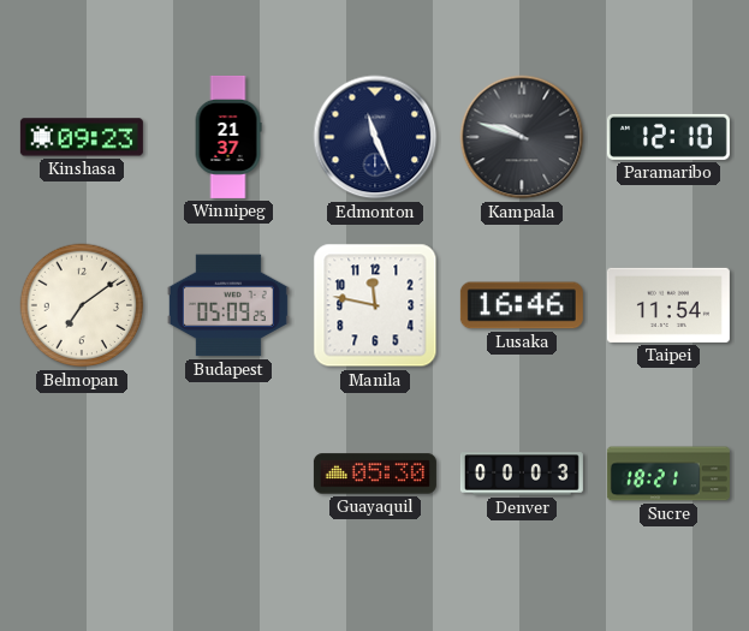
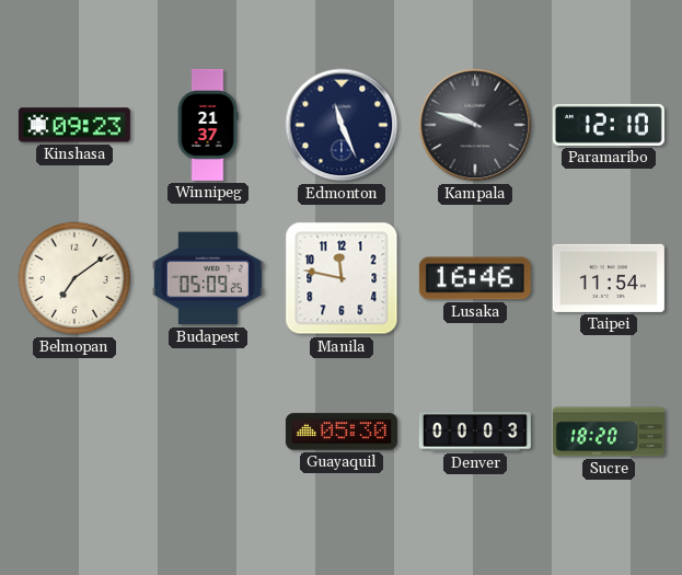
Sucre: 18:21 -> 18:20 (609, 432)
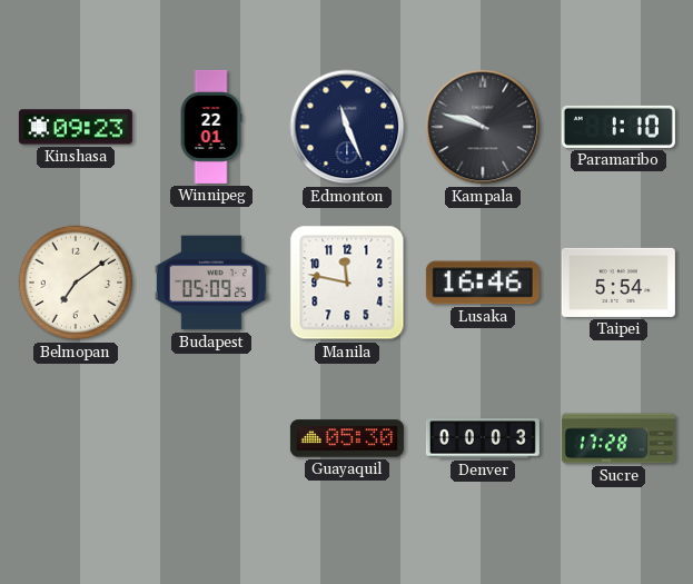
Winnipeg: 21:37 -> 22:01 (211, 127)
Paramaribo: 12:10 -> 1:10 (618, 127)
Taipei: 11:54 -> 5:54 (618, 283)
Sucre: 18:20 -> 17:28 (618, 438)
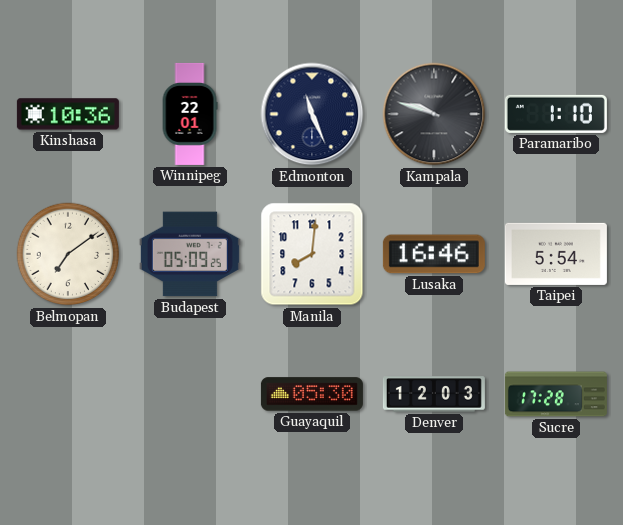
Kinshasa: 09:23 -> 10:36 (68, 114)
Manila: 11:47 -> 8:01 (312, 254)
Denver: 00:03 -> 12:03 (434, 394)
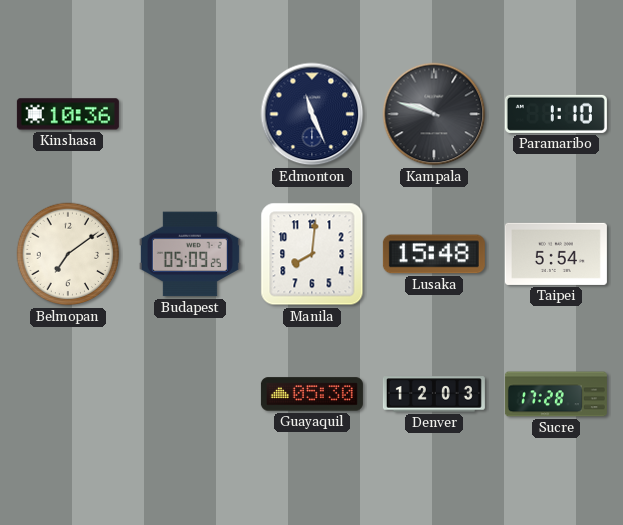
Winnipeg: 22:01 -> none (190, 114)
Lusaka: 16:46 -> 15:48 (434, 254)
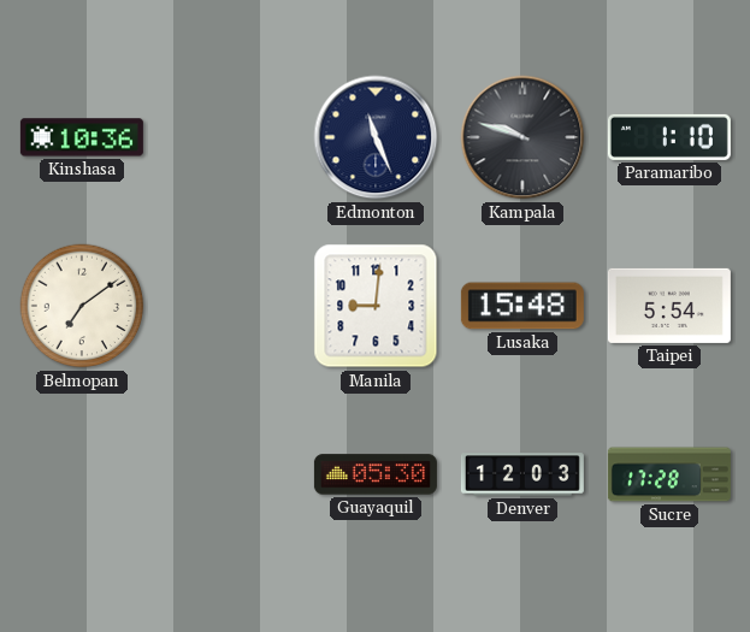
Budapest: 05:09 -> none (190, 254)
Manila: 8:01 -> 9:01 (376, 306)
